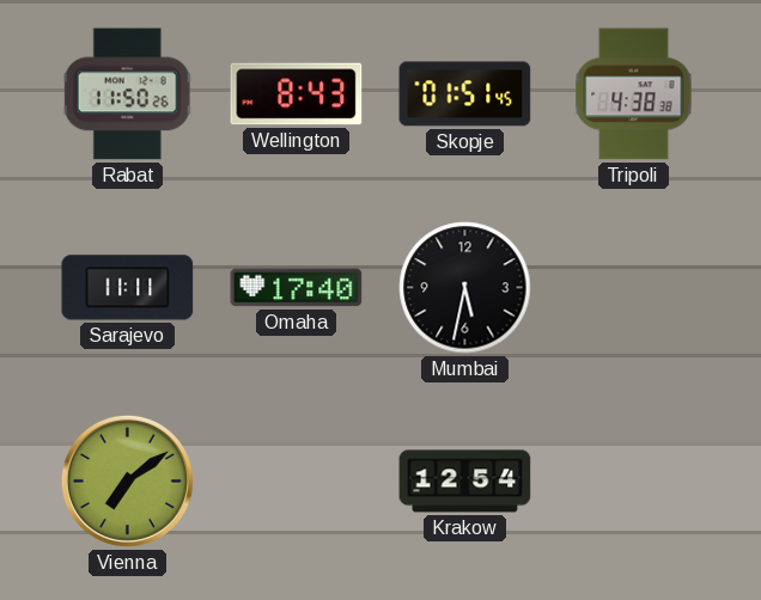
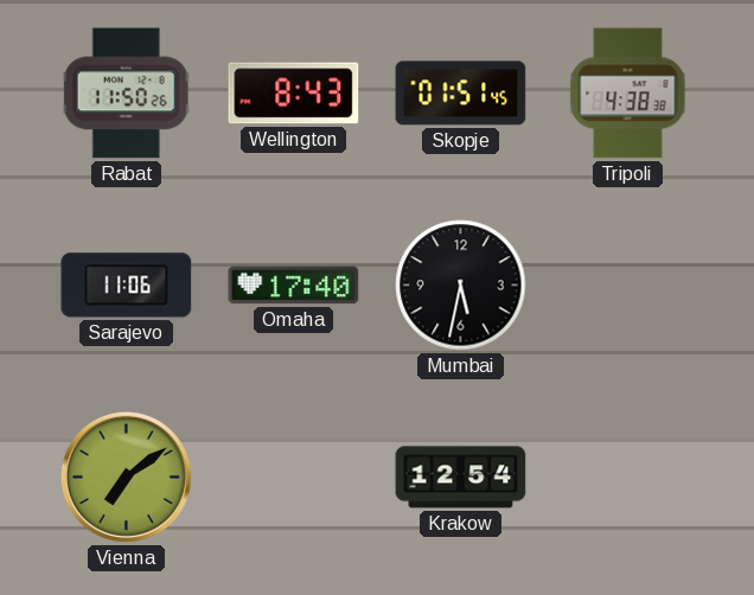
Sarajevo: 11:11 -> 11:06 (127, 286)
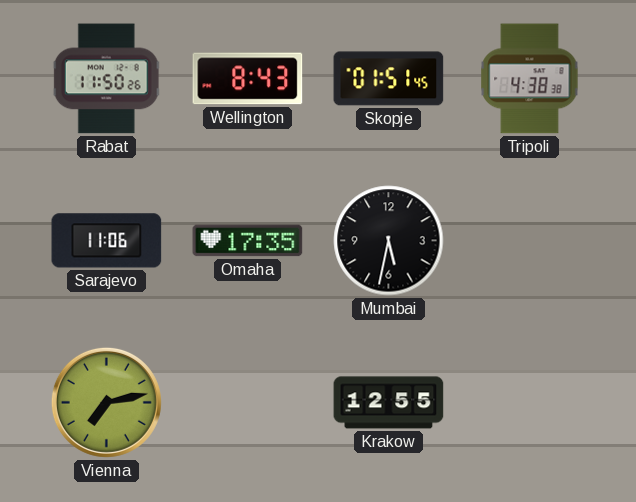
Omaha: 17:40 -> 17:35 (248, 241)
Vienna: 7:09 -> 7:13 (106, 402)
Krakow: 12:54 -> 12:55 (389, 403)
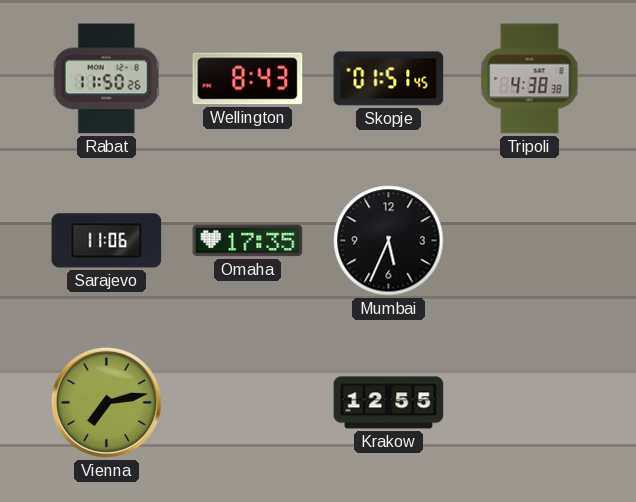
Mumbai: 5:32 -> 5:34 (389, 241)
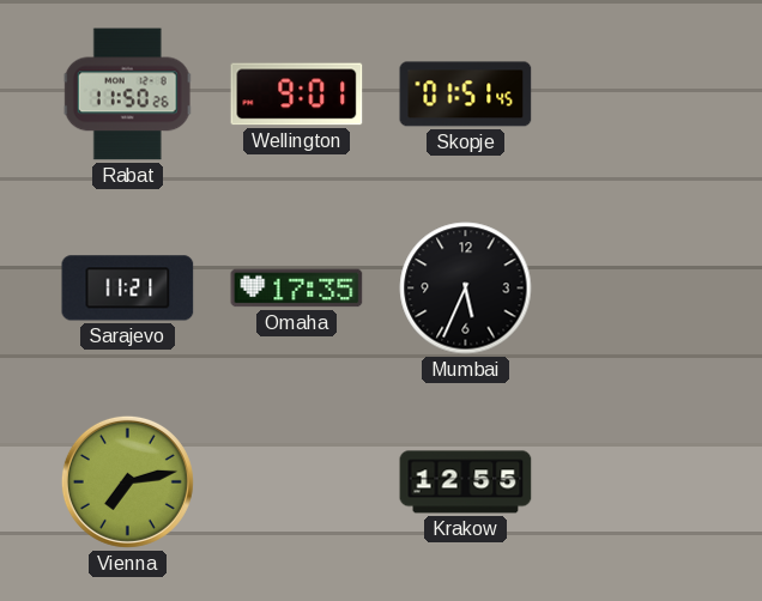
Wellington: 8:43 -> 9:01 (297, 95)
Tripoli: 4:38 -> none (530, 79)
Sarajevo: 11:06 -> 11:21 (128, 289)
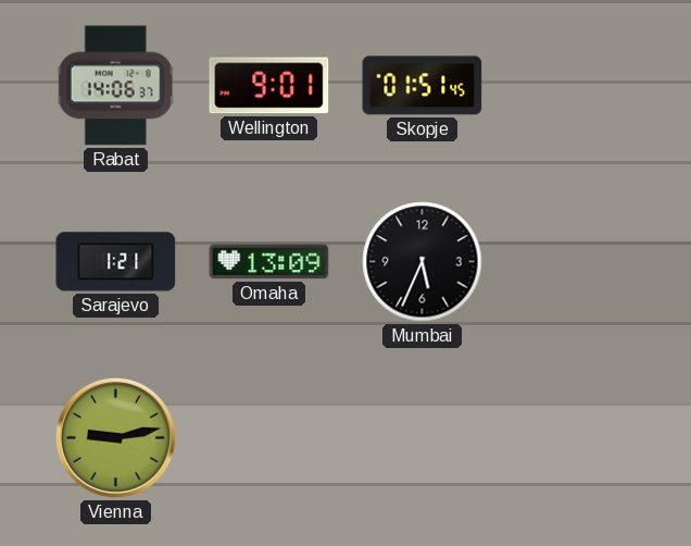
Rabat: 11:50 -> 14:06 (116, 86)
Sarajevo: 11:21 -> 1:21 (116, 262)
Omaha: 17:35 -> 13:09 (269, 262)
Vienna: 7:13 -> 9:13 (115, 437)
Krakow: 12:55 -> none (466, 482)
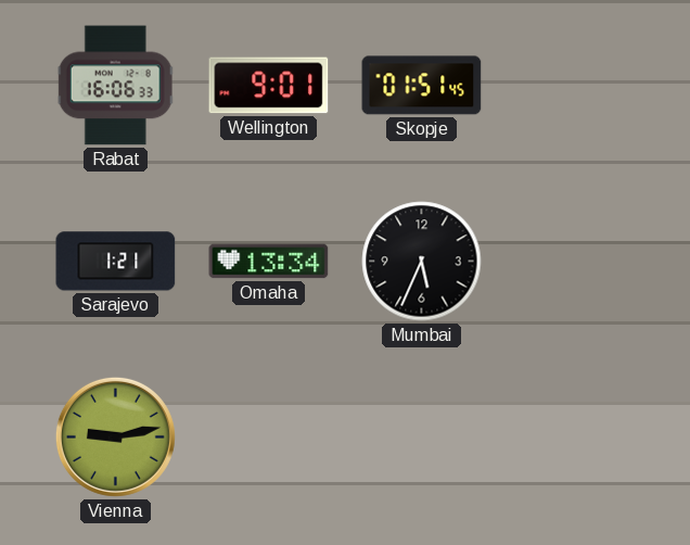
Rabat: 14:06 -> 16:06 (116, 86)
Omaha: 13:09 -> 13:34 (269, 262)
